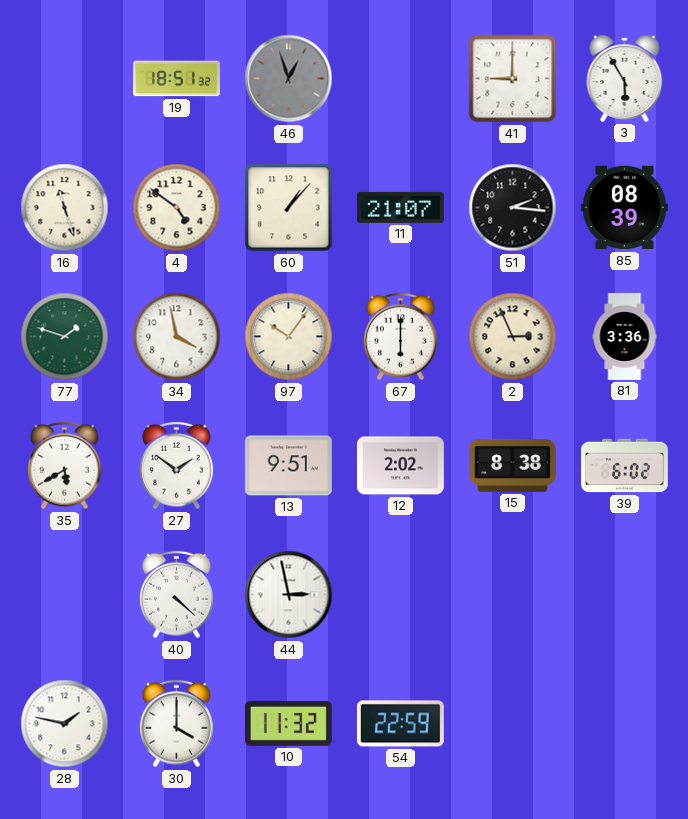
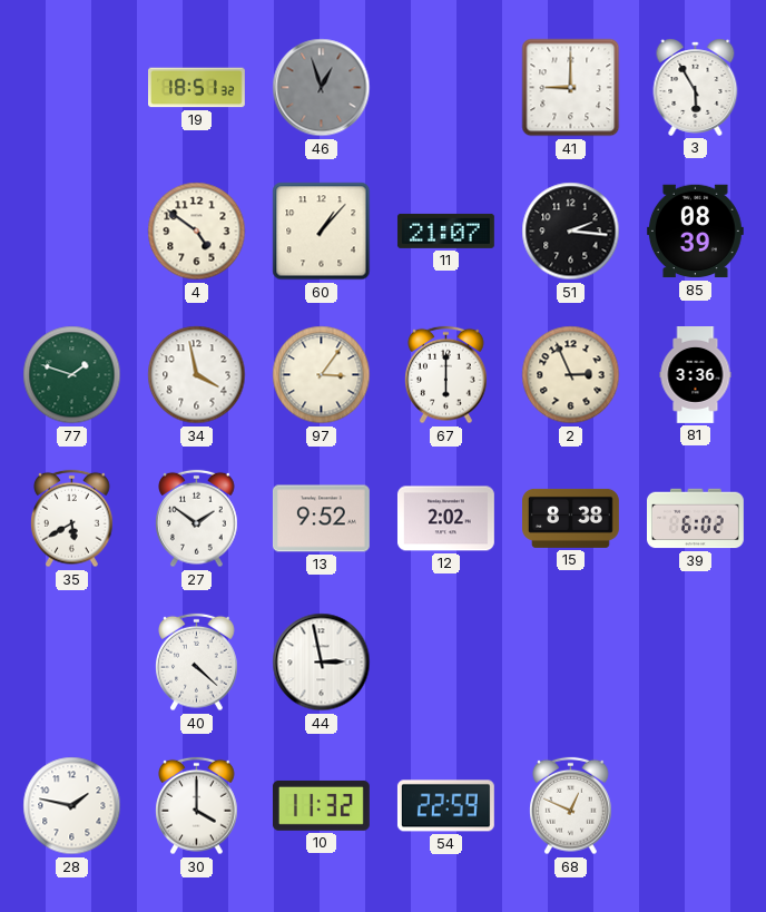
16: 11:27 -> none (65, 208)
97: 10:06 -> 3:06 (322, 375)
13: 9:51 -> 9:52 (321, 519)
68: none -> 12:49 (571, 806)
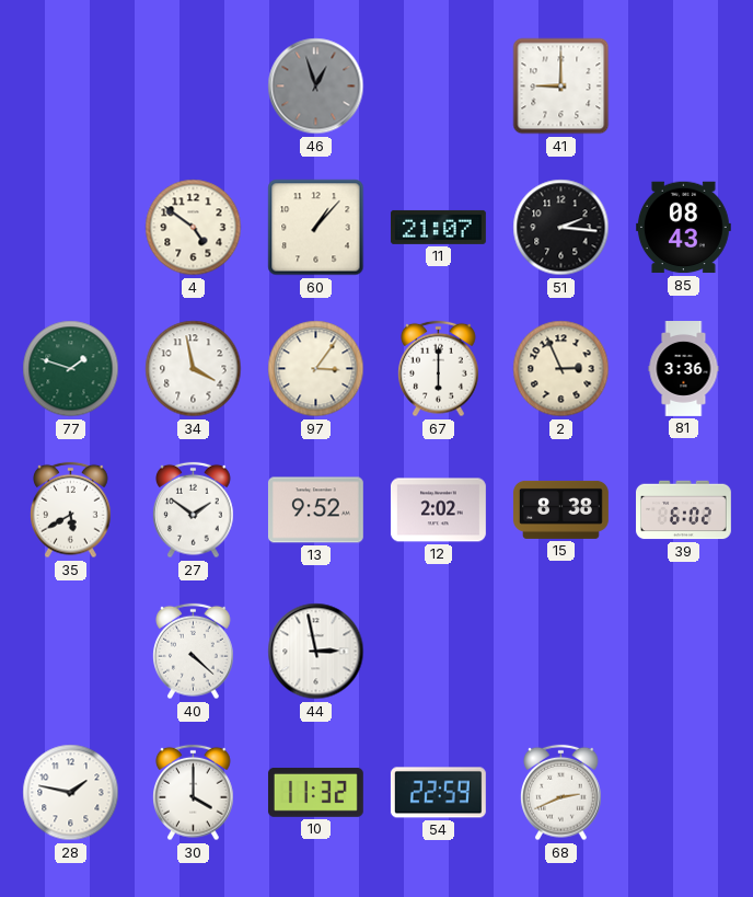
19: 18:51 -> none (197, 88)
3: 5:55 -> none (696, 87)
85: 08:39 -> 08:43 (683, 228)
68: 12:49 -> 2:41 (561, 793)
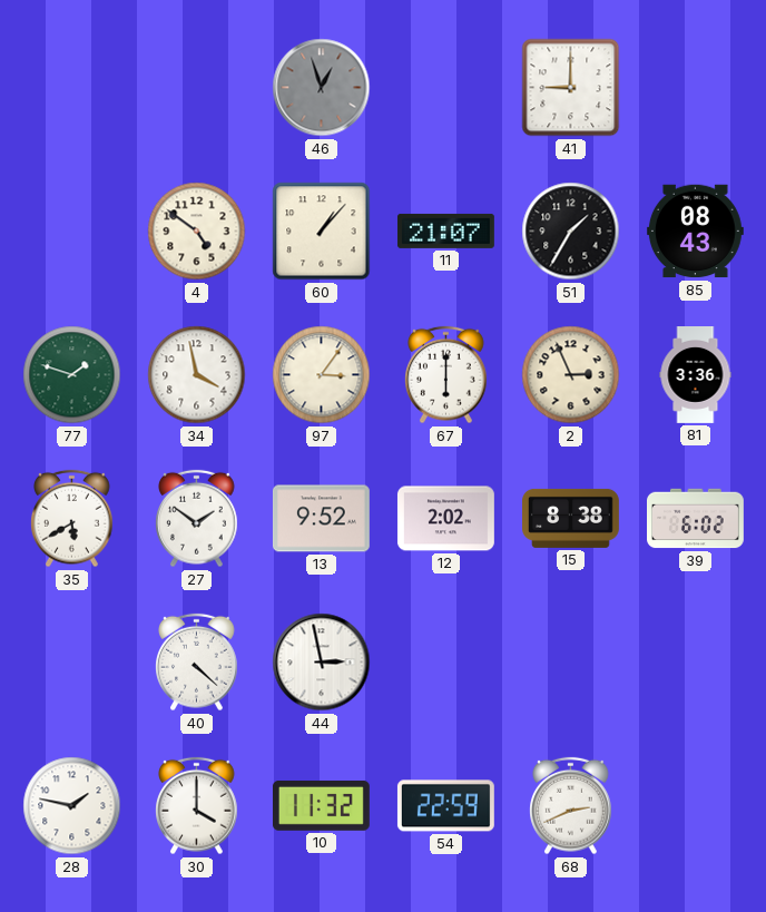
51: 2:16 -> 1:35 (571, 232)
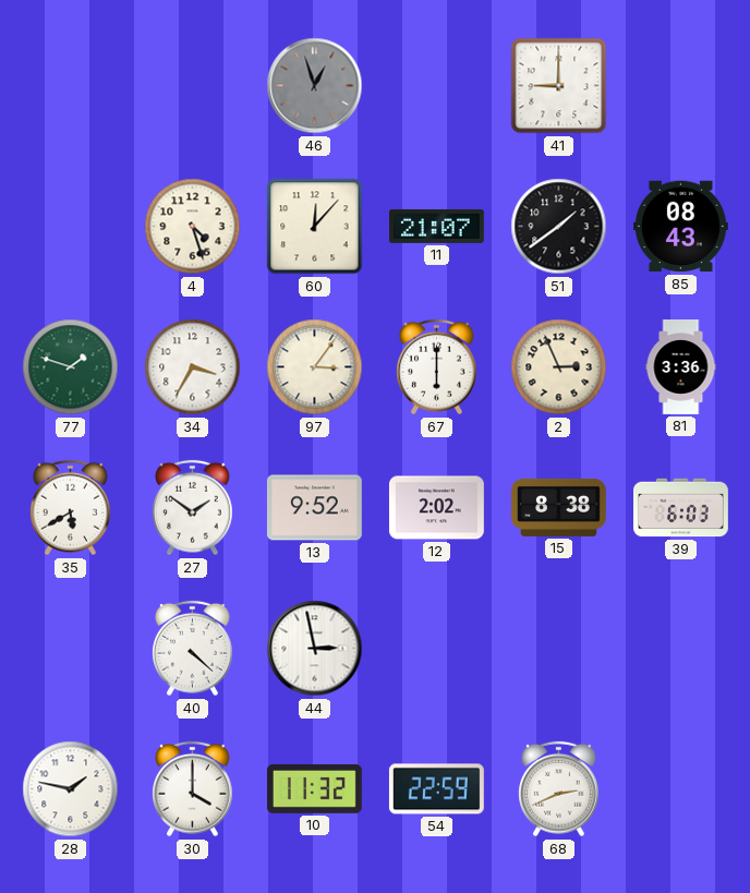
4: 4:51 -> 4:27 (193, 227)
60: 1:07 -> 12:07 (315, 227)
51: 1:35 -> 1:39 (559, 227)
34: 3:58 -> 3:35 (193, 367)
39: 6:02 -> 6:03 (681, 508)
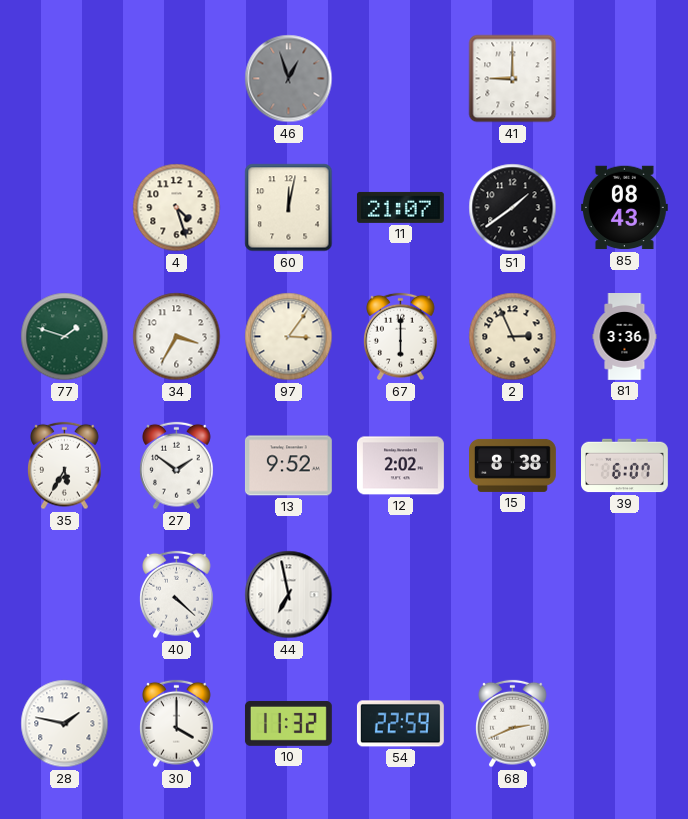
60: 12:07 -> 12:02 (289, 208)
35: 5:40 -> 5:35 (65, 466)
39: 6:03 -> 6:07 (625, 466)
44: 2:58 -> 6:58 (289, 595)
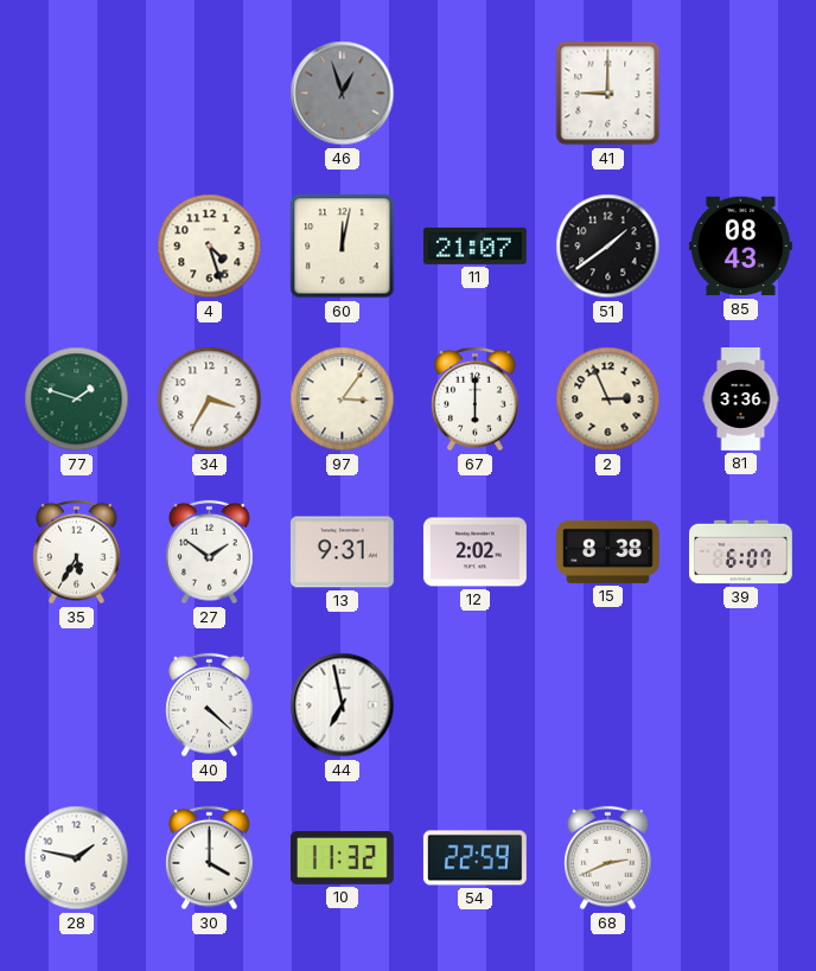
13: 9:52 -> 9:31 (342, 552)
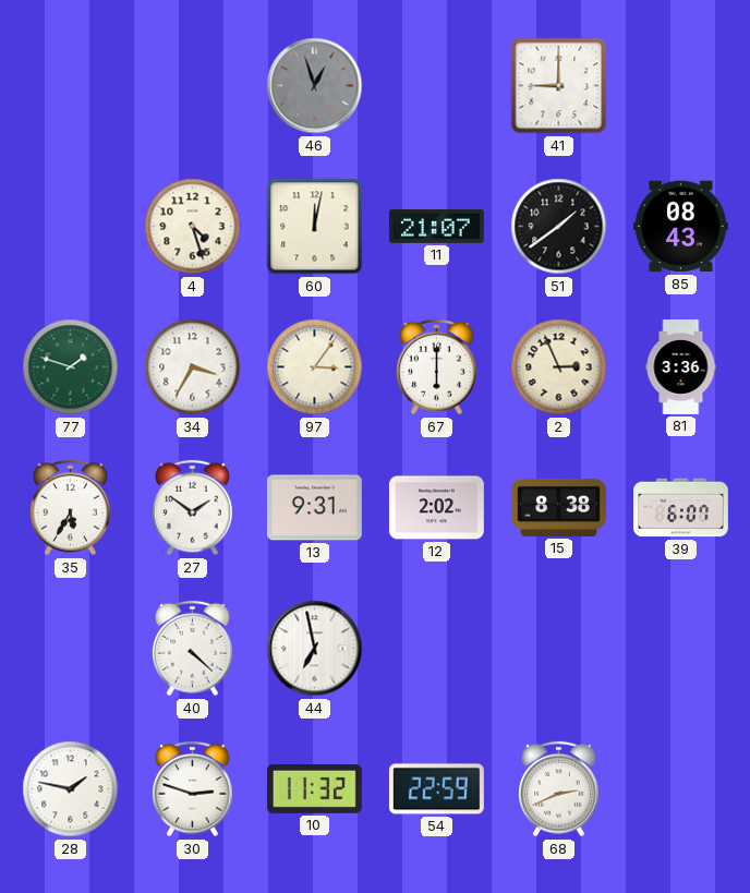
30: 4:00 -> 2:48 (193, 789)
